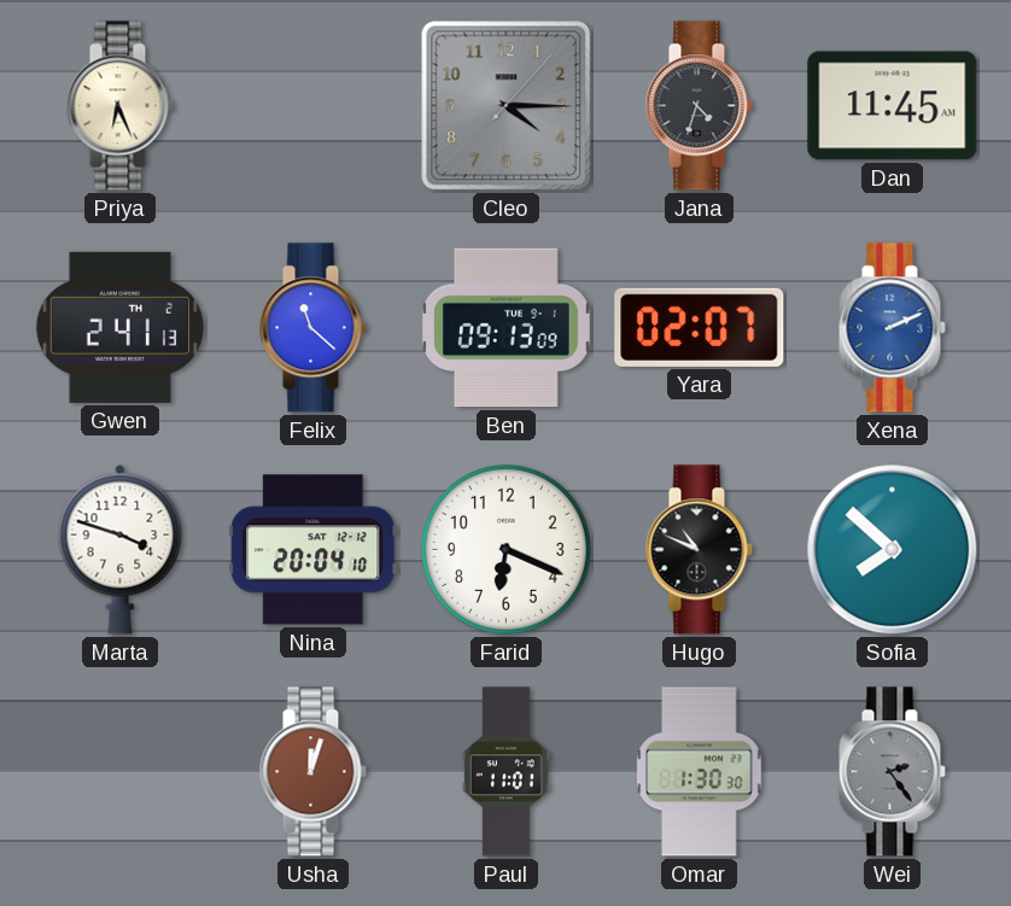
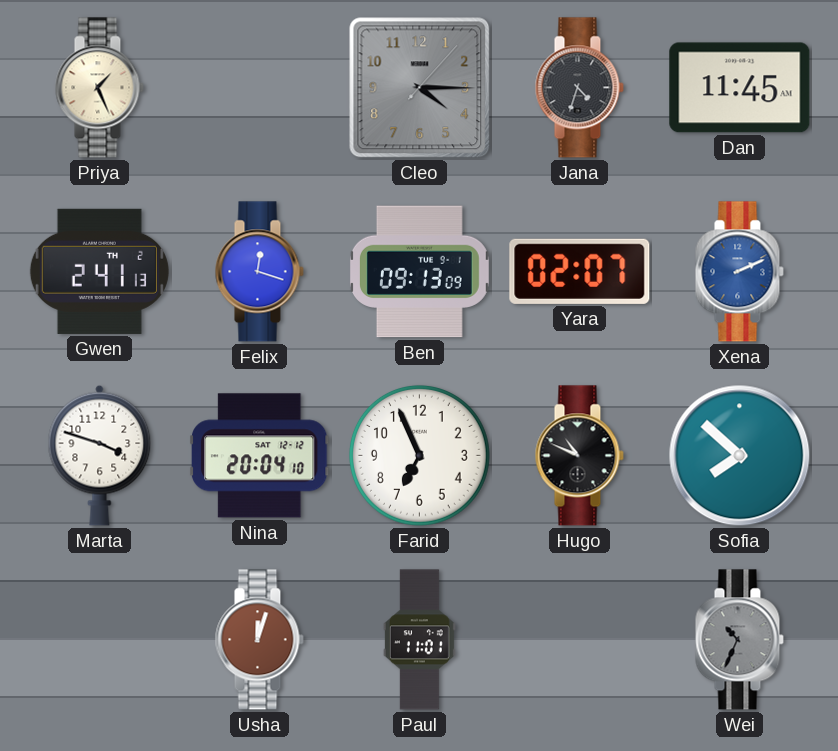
Priya: 6:26 -> 1:26 (99, 88)
Felix: 11:22 -> 12:18 (259, 272)
Farid: 6:19 -> 6:56 (419, 455)
Omar: 1:30 -> none (700, 772)
Wei: 2:24 -> 10:34 (739, 640)
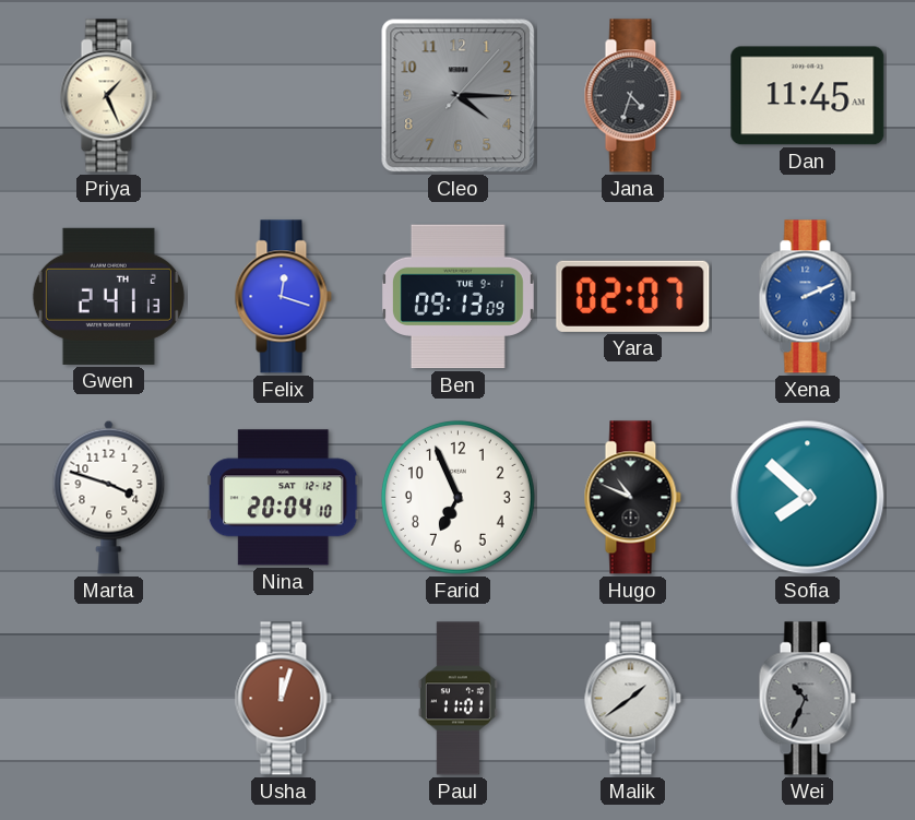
Malik: none -> 1:39 (632, 699)
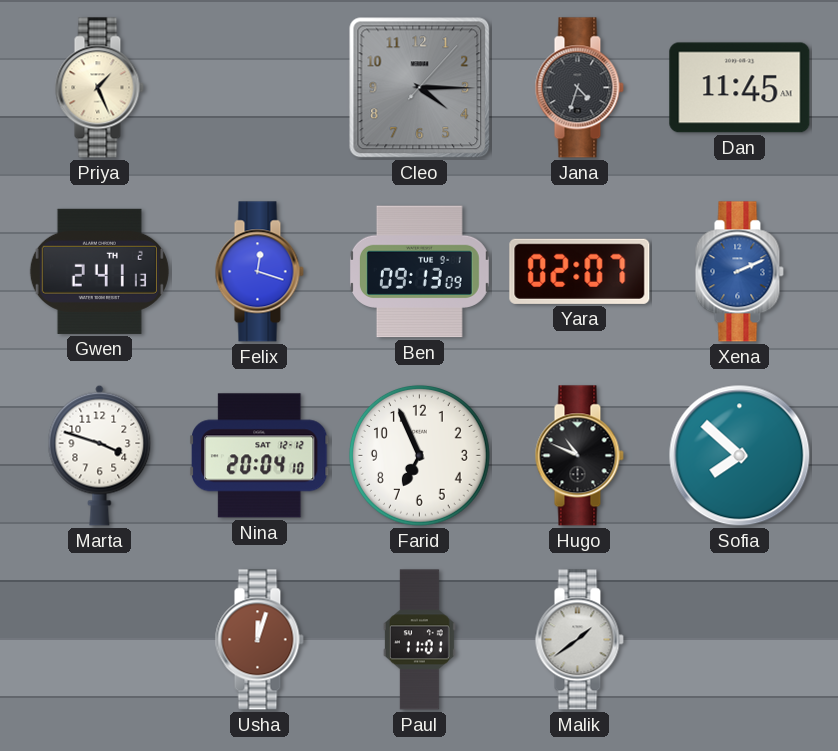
Wei: 10:34 -> none (807, 699)
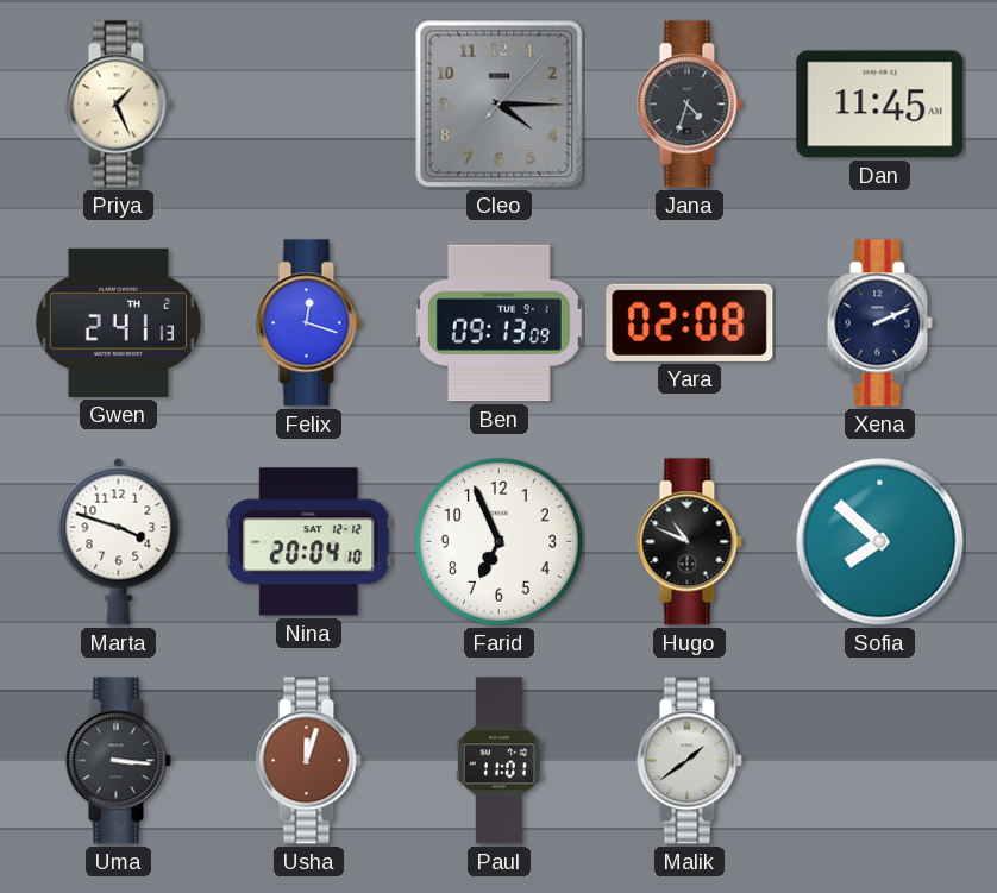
Yara: 02:07 -> 02:08 (690, 322)
Xena dial: blue -> navy (879, 323)
Uma: none -> 3:16 (118, 761)
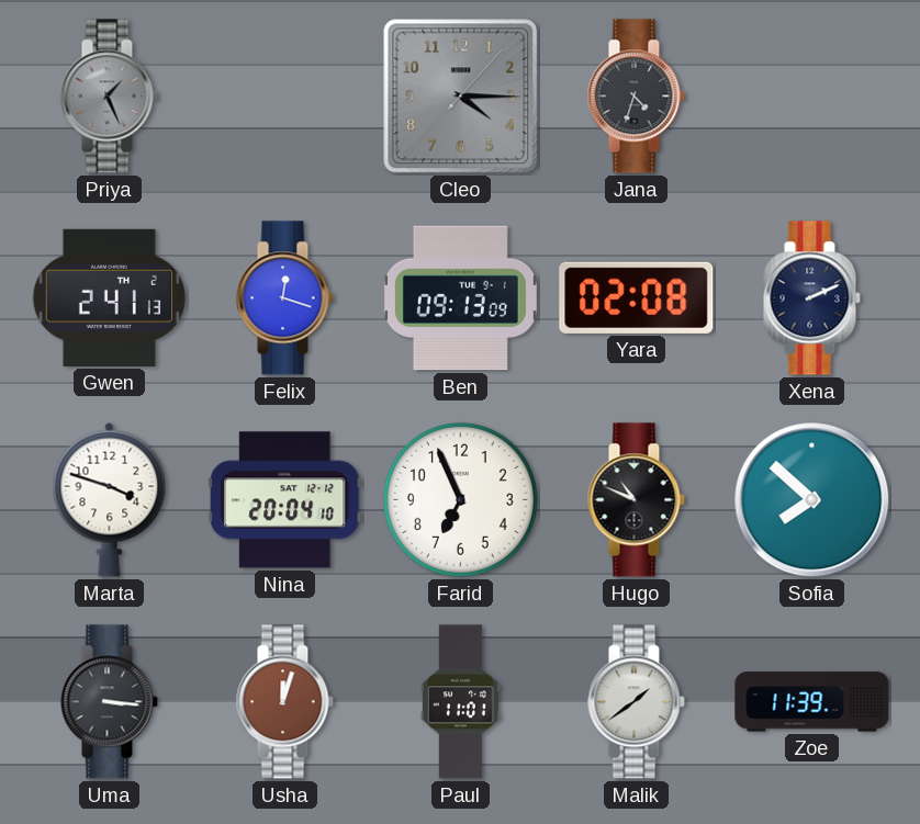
Priya dial: cream -> grey (109, 97)
Dan: 11:45 -> none (880, 105)
Zoe: none -> 11:39 (812, 702)
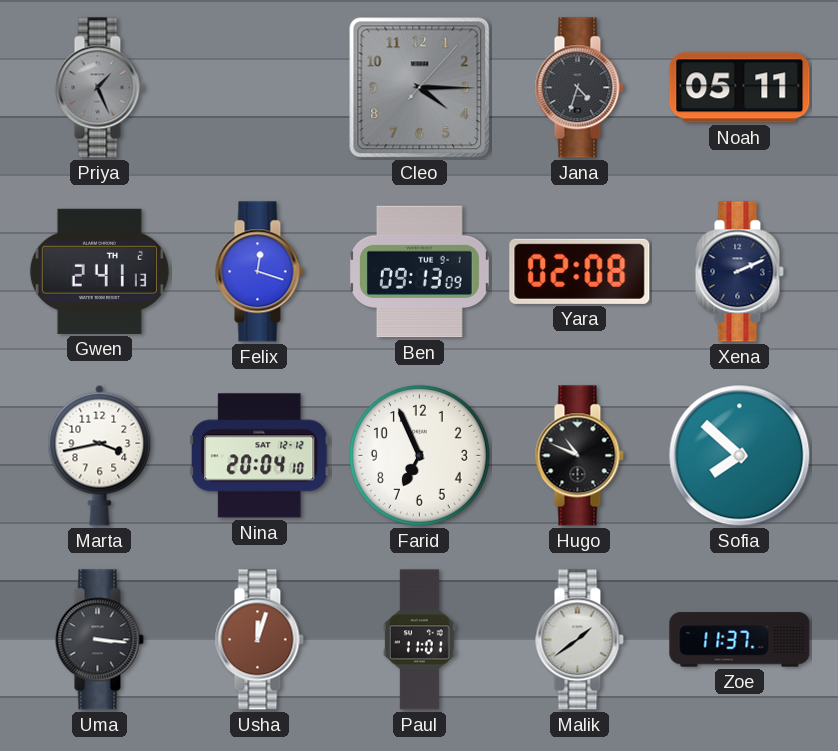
Noah: none -> 05:11 (740, 88)
Marta: 3:48 -> 3:43 (100, 455)
Zoe: 11:39 -> 11:37 (740, 640)
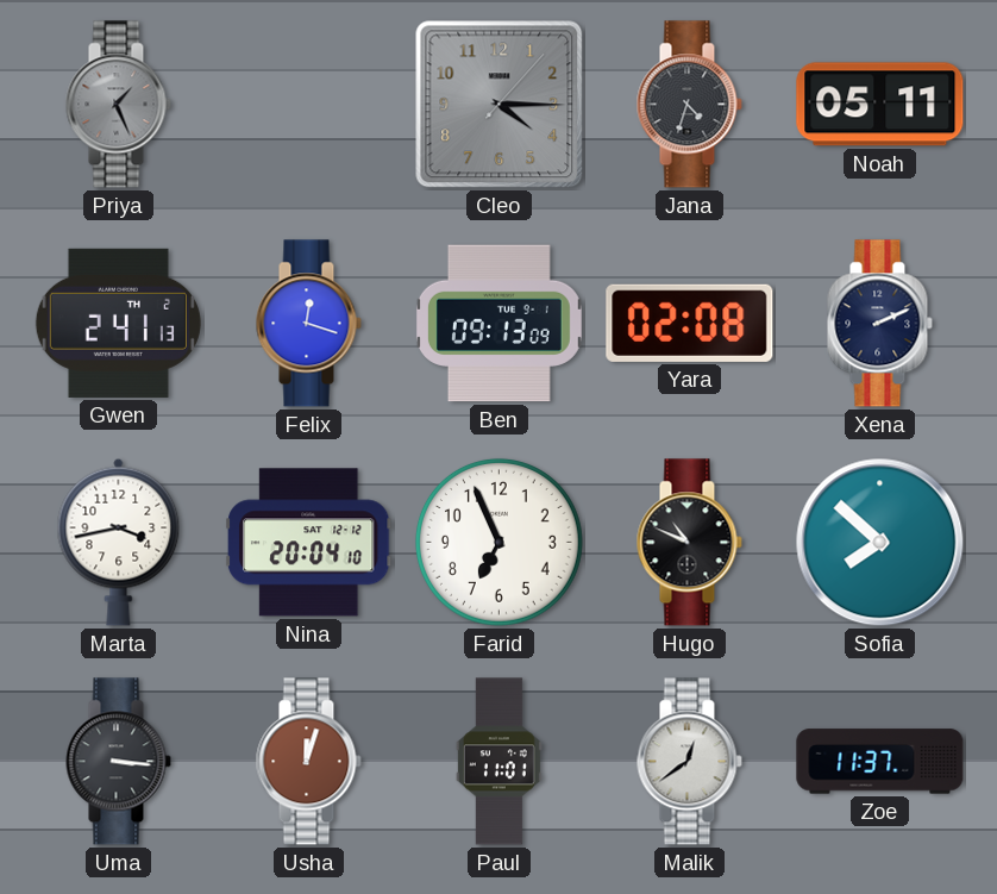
Malik: 1:39 -> 12:39 (689, 762)
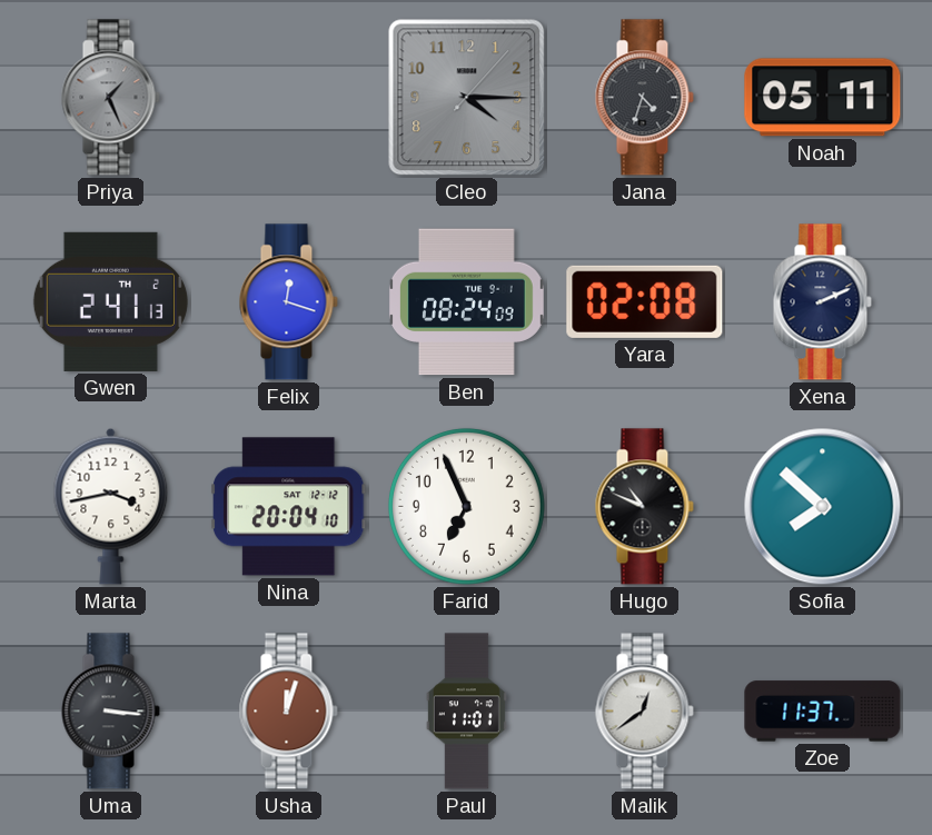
Ben: 09:13 -> 08:24 (466, 302)
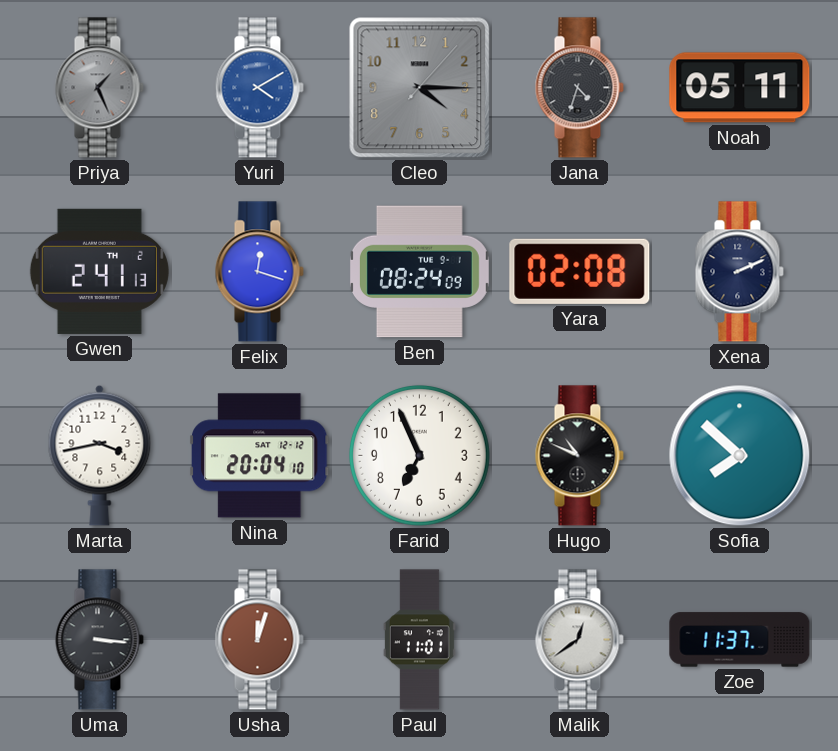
Yuri: none -> 4:10 (259, 88)
